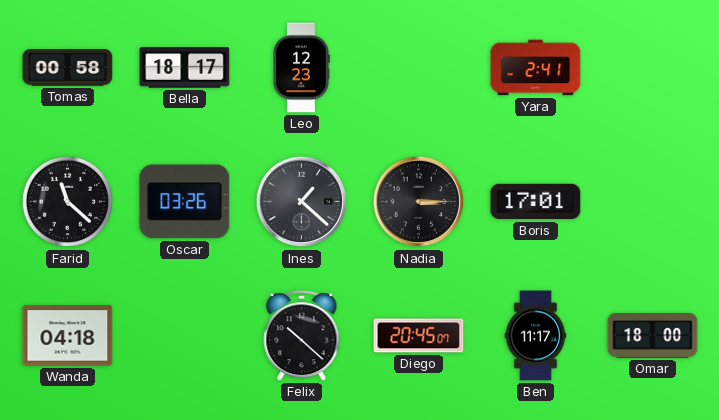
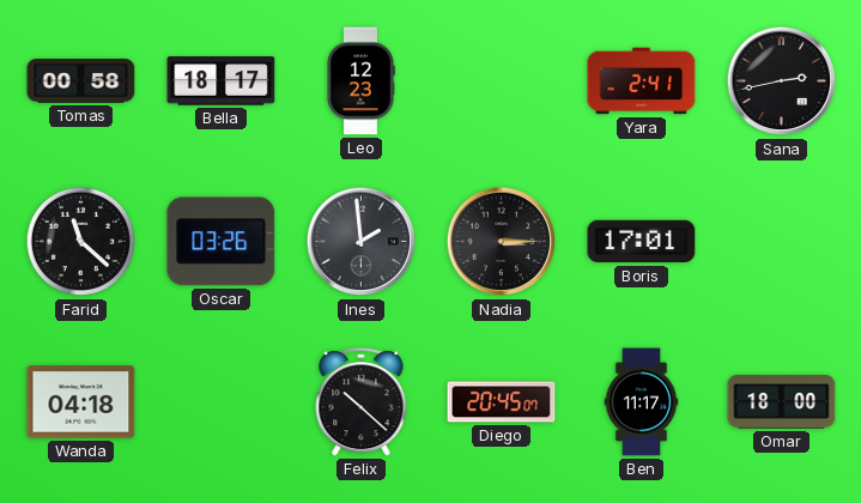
Sana: none -> 2:43 (782, 81)
Ines: 1:22 -> 1:59 (362, 242)
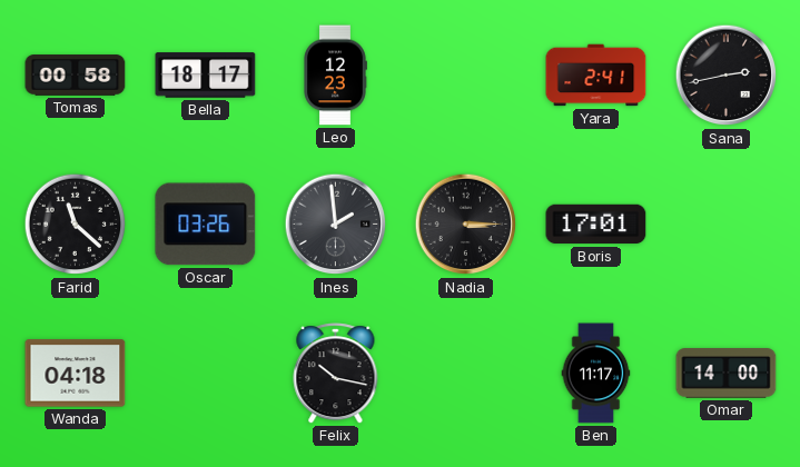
Felix: 10:22 -> 10:17 (336, 374)
Diego: 20:45 -> none (502, 402)
Omar: 18:00 -> 14:00 (727, 374)
